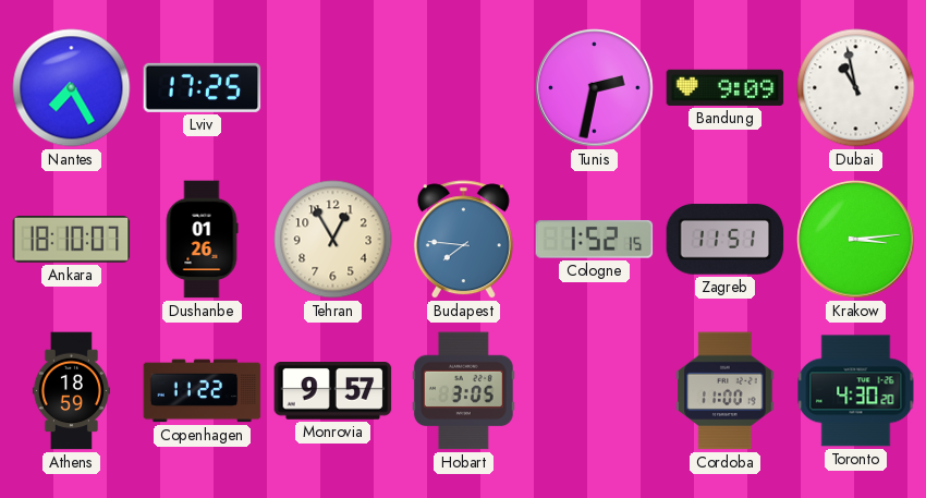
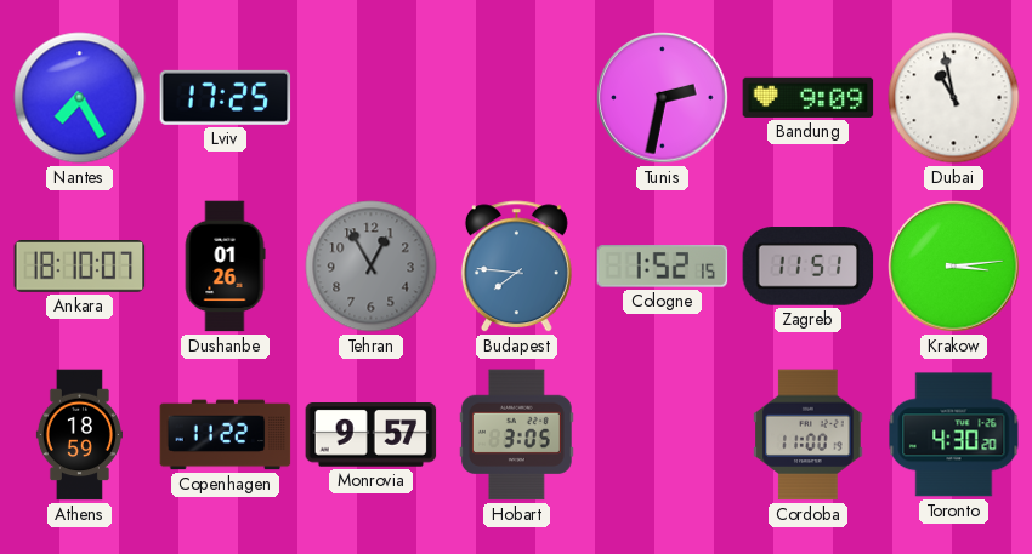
Tehran dial: cream -> grey (372, 267)
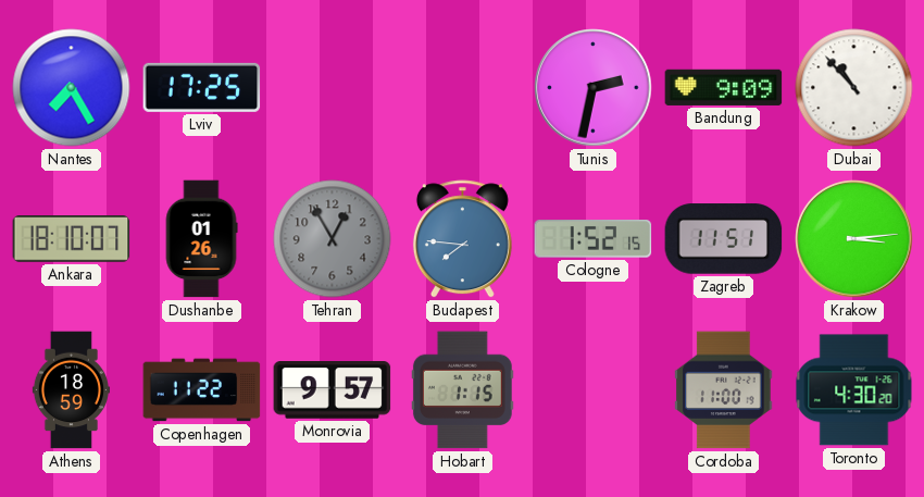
Dubai: 10:58 -> 10:53 (854, 88)
Hobart: 3:05 -> 1:15 (462, 390)
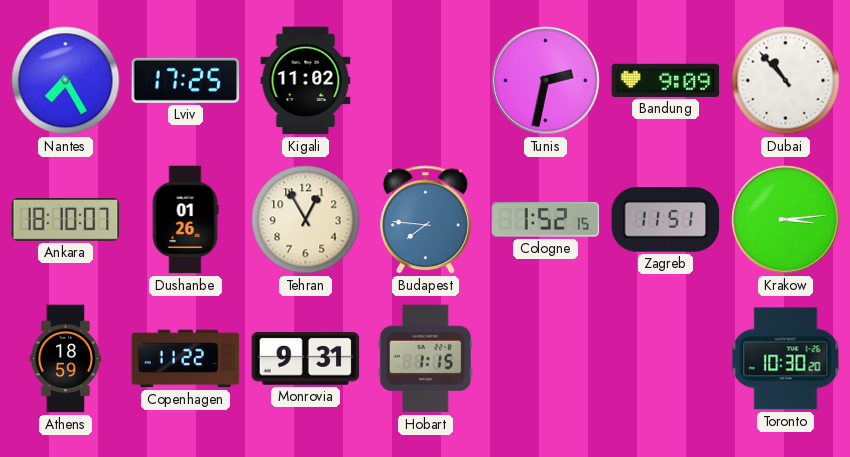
Kigali: none -> 11:02 (306, 81)
Tehran dial: grey -> cream (306, 220)
Monrovia: 9:57 -> 9:31 (306, 359)
Cordoba: 11:00 -> none (724, 390)
Toronto: 4:30 -> 10:30 (786, 359)
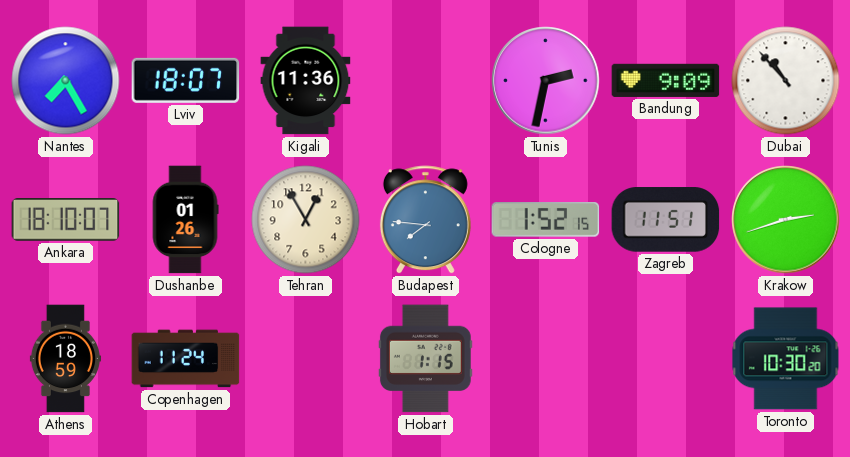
Lviv: 17:25 -> 18:07 (186, 80)
Kigali: 11:02 -> 11:36 (306, 81)
Krakow: 3:14 -> 2:42 (786, 220)
Copenhagen: 11:22 -> 11:24 (186, 359)
Monrovia: 9:31 -> none (306, 359)
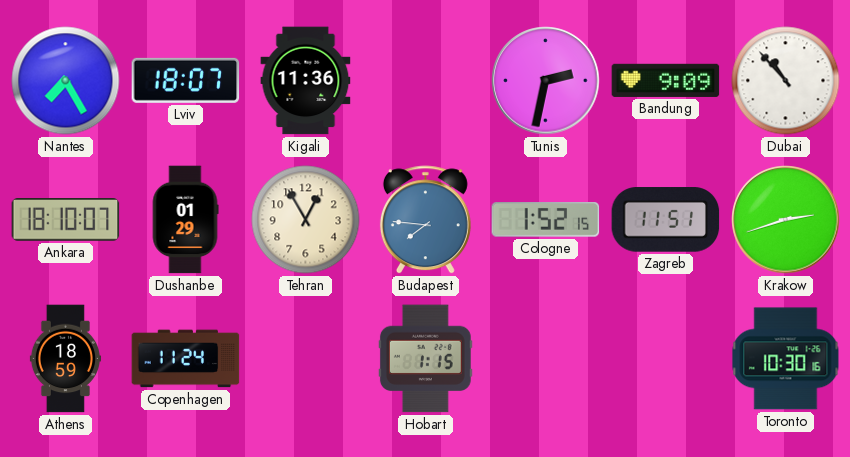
Dushanbe: 01:26 -> 01:29 (185, 220)
Toronto: 10:30:20 -> 10:30:16 (786, 359)
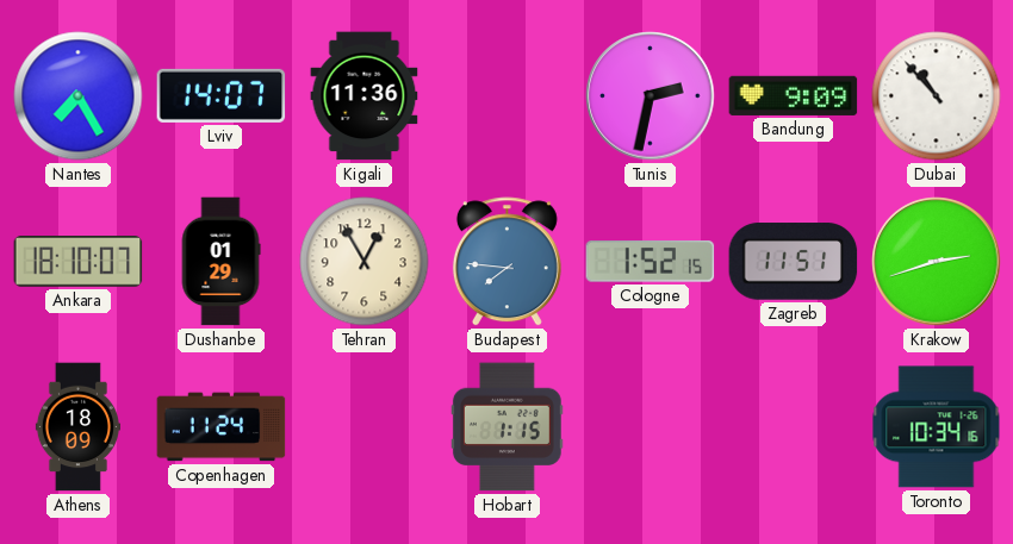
Lviv: 18:07 -> 14:07 (222, 95)
Athens: 18:59 -> 18:09 (77, 427)
Toronto: 10:30 -> 10:34 (937, 427)
